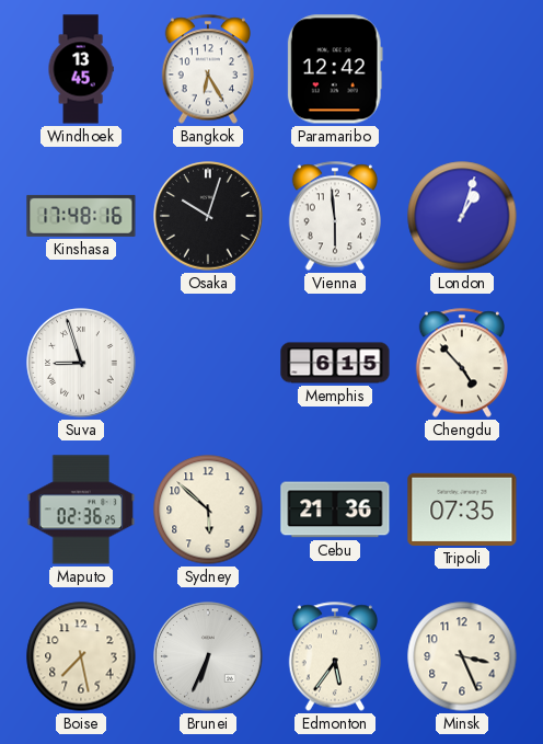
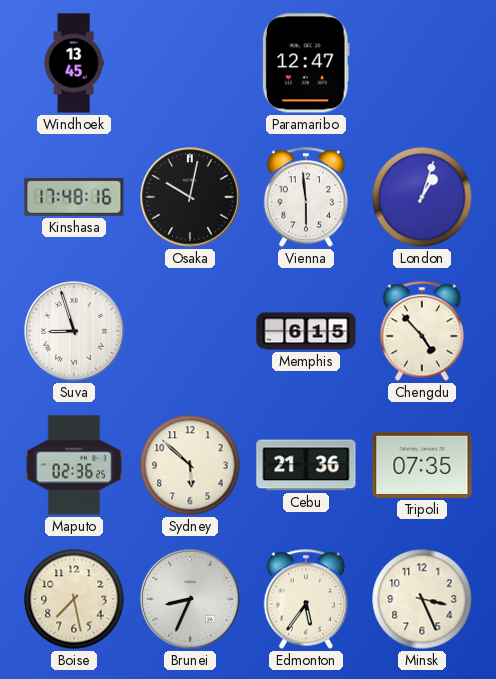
Bangkok: 6:25 -> none (207, 69)
Paramaribo: 12:42 -> 12:47 (306, 63)
Osaka: 10:03 -> 10:02 (190, 197)
Brunei: 6:34 -> 8:34 (190, 599)
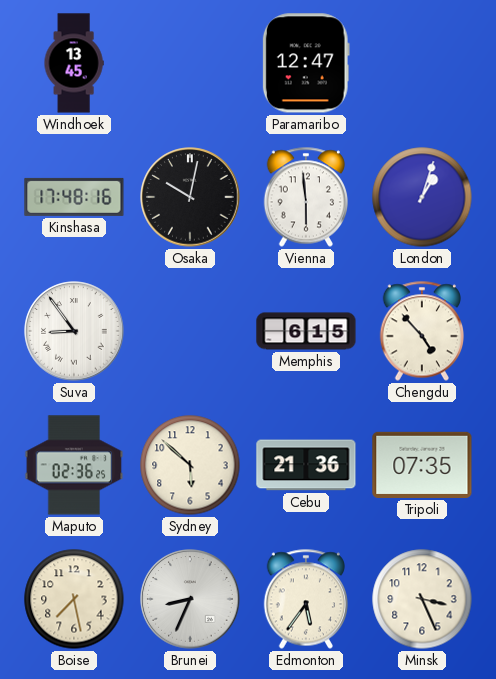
Suva: 8:57 -> 8:54 (74, 331)
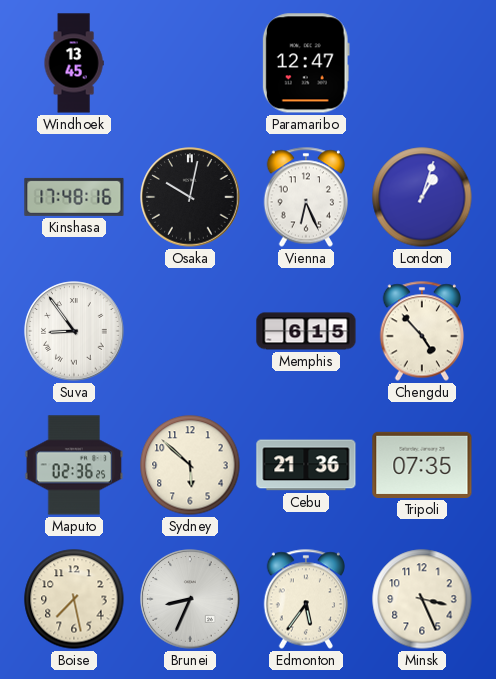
Vienna: 5:59 -> 6:26 (305, 197)
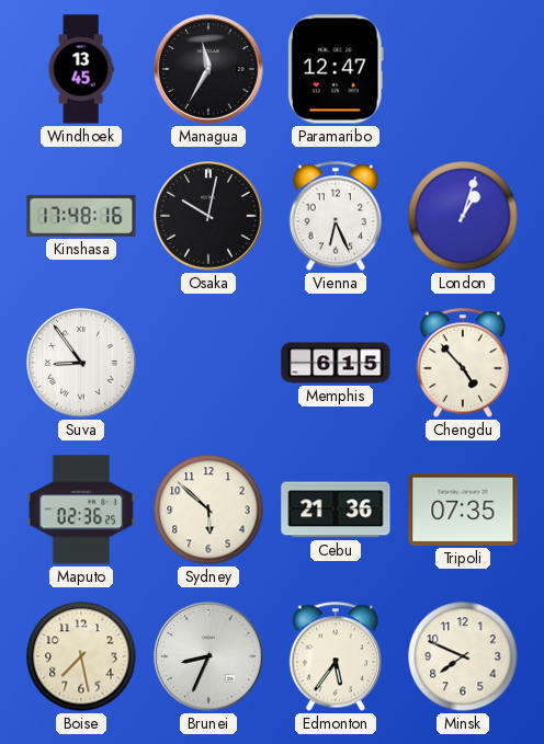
Managua: none -> 11:35 (208, 69)
Minsk: 3:26 -> 7:49 (463, 656)
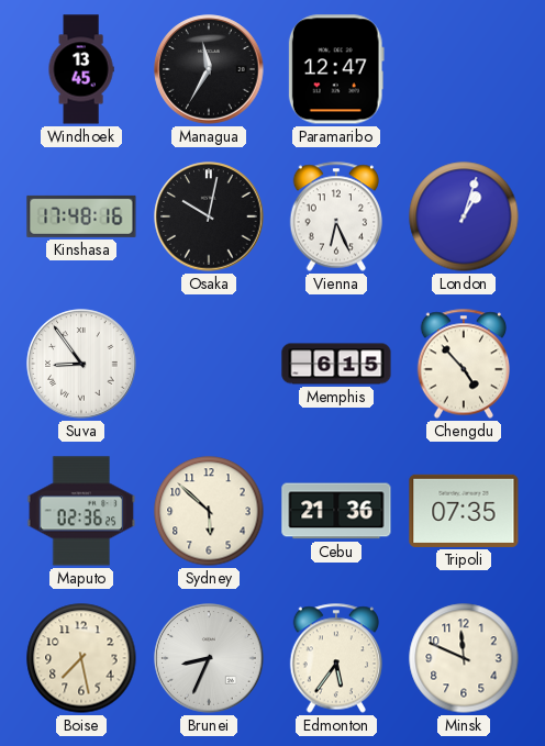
Minsk: 7:49 -> 11:49 (464, 658)
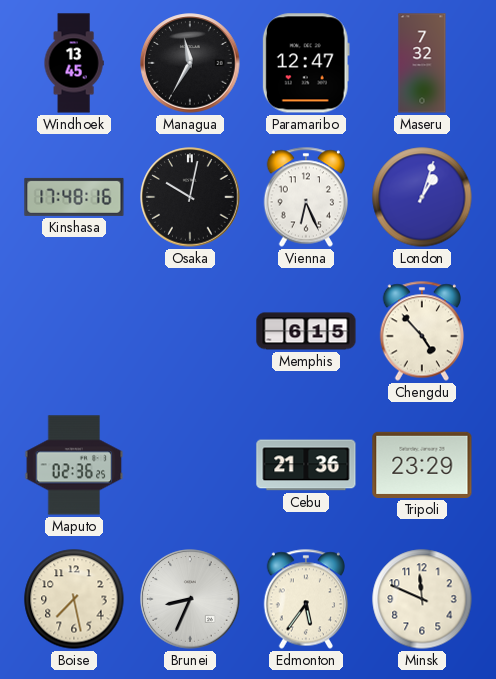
Maseru: none -> 7:32 (422, 63)
Suva: 8:54 -> none (81, 364)
Sydney: 5:52 -> none (209, 511)
Tripoli: 07:35 -> 23:29 (422, 465)
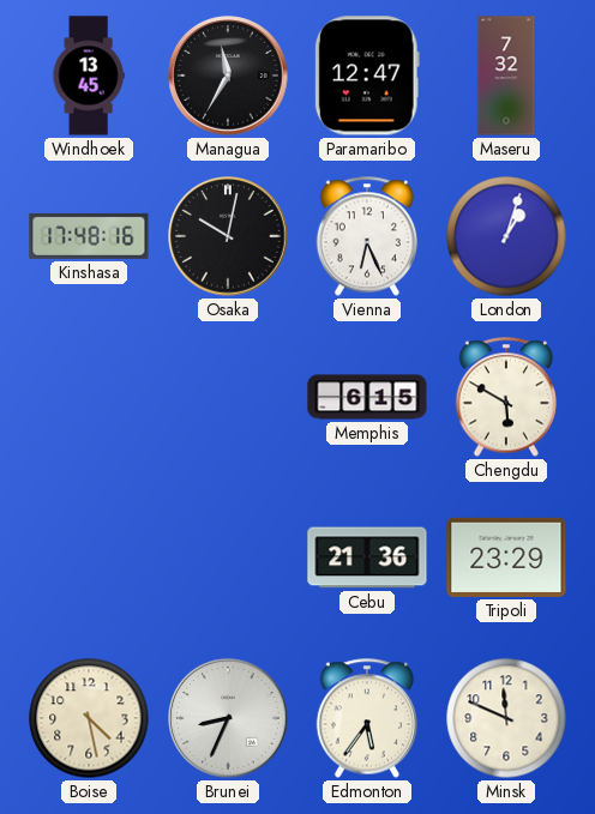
Chengdu: 4:53 -> 5:50 (505, 397)
Maputo: 02:36 -> none (74, 465)
Boise: 7:28 -> 4:28 (89, 718)
